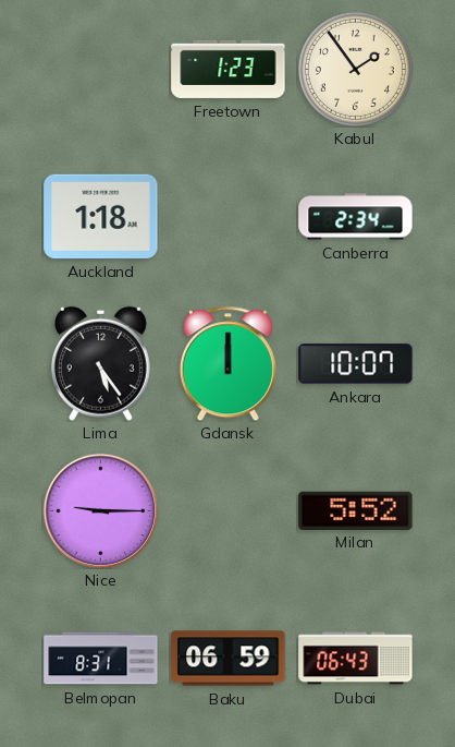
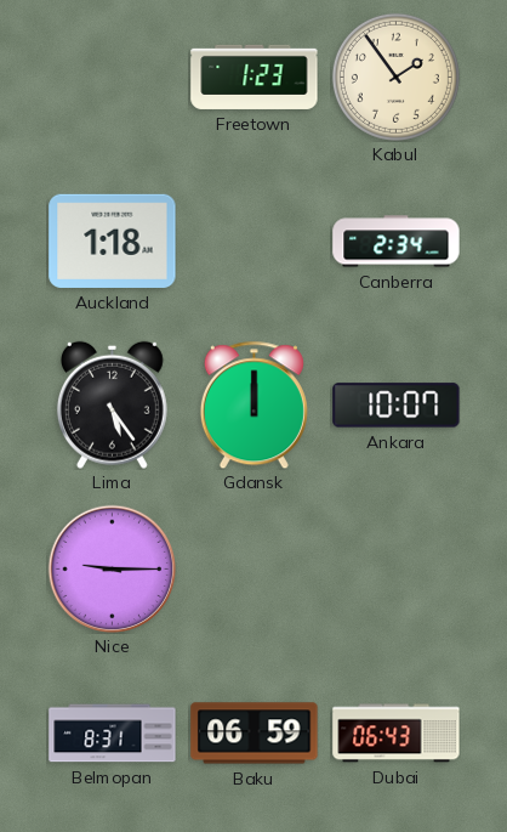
Milan: 5:52 -> none (356, 510)
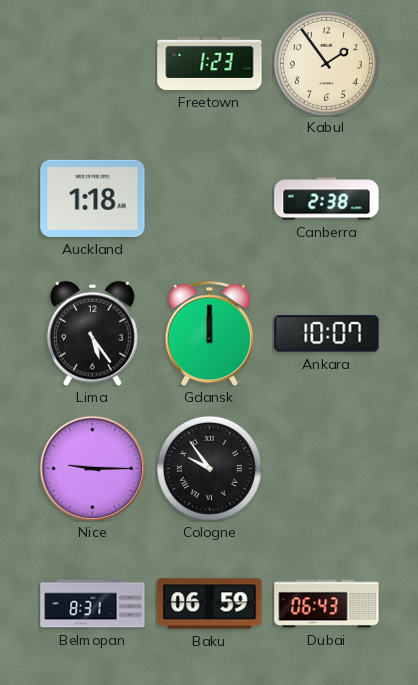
Canberra: 2:34 -> 2:38 (327, 199)
Cologne: none -> 9:54 (209, 468)
